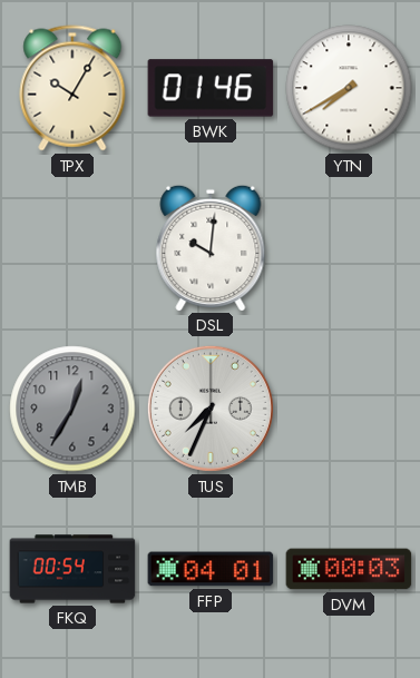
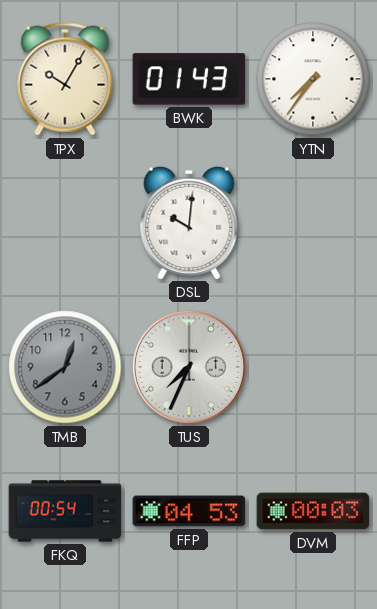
BWK: 01:46 -> 01:43 (189, 79)
YTN: 7:40 -> 7:36 (313, 79)
TMB: 12:35 -> 12:39 (65, 367)
FFP: 04:01 -> 04:53 (189, 511)
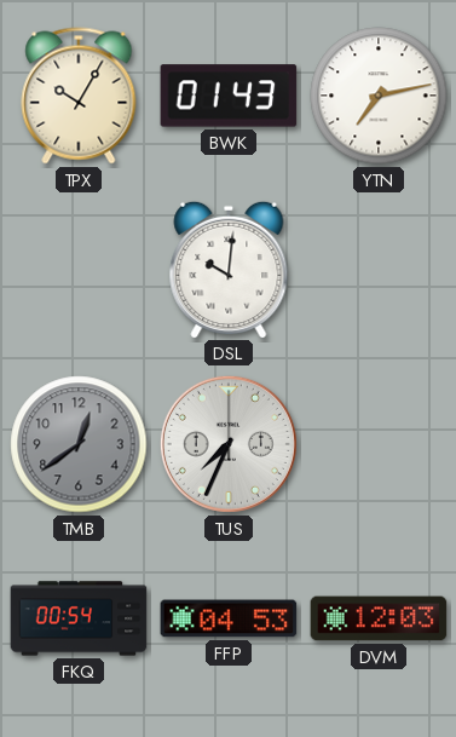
YTN: 7:36 -> 7:13 (379, 96)
DVM: 00:03 -> 12:03 (379, 618)
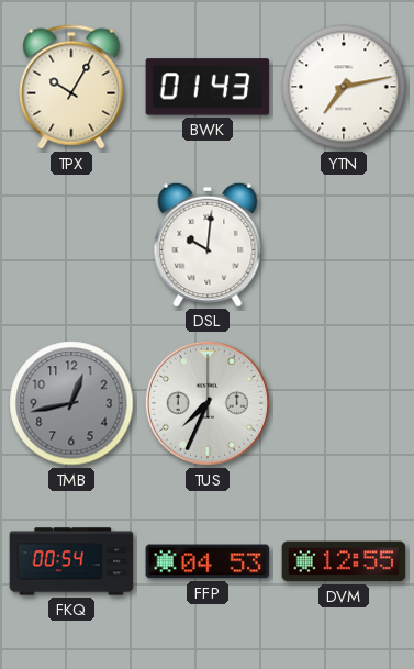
TMB: 12:39 -> 12:43 (71, 403)
DVM: 12:03 -> 12:55 (344, 561)
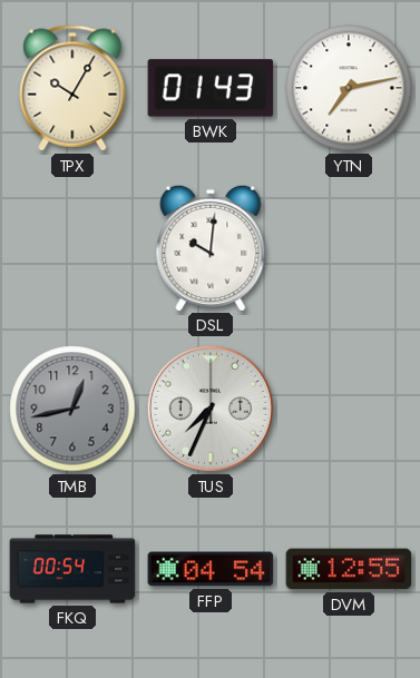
FFP: 04:53 -> 04:54 (211, 569)
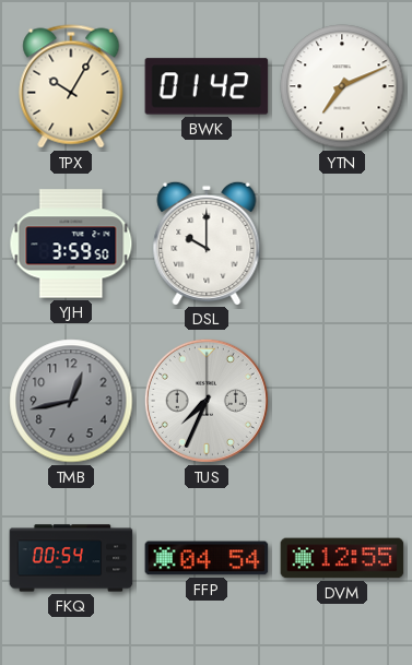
BWK: 01:43 -> 01:42 (207, 86)
YTN: 7:13 -> 7:11 (342, 86)
YJH: none -> 3:59 (71, 244)
DSL: 10:01 -> 10:00 (207, 242)
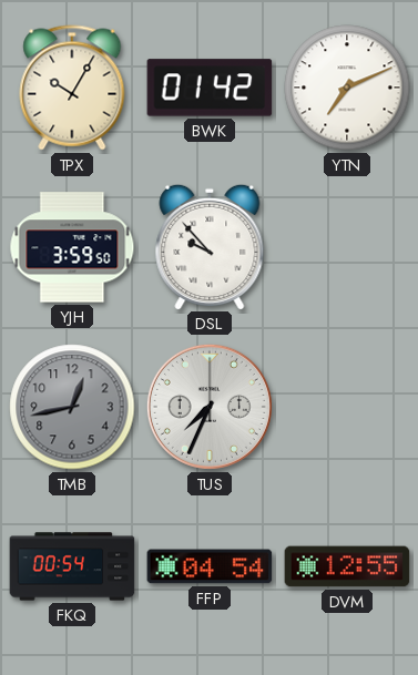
DSL: 10:00 -> 9:53 (210, 246)
